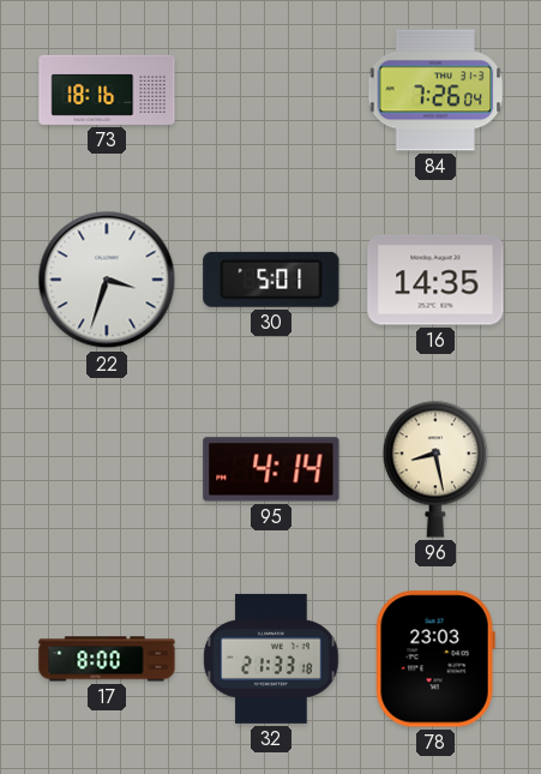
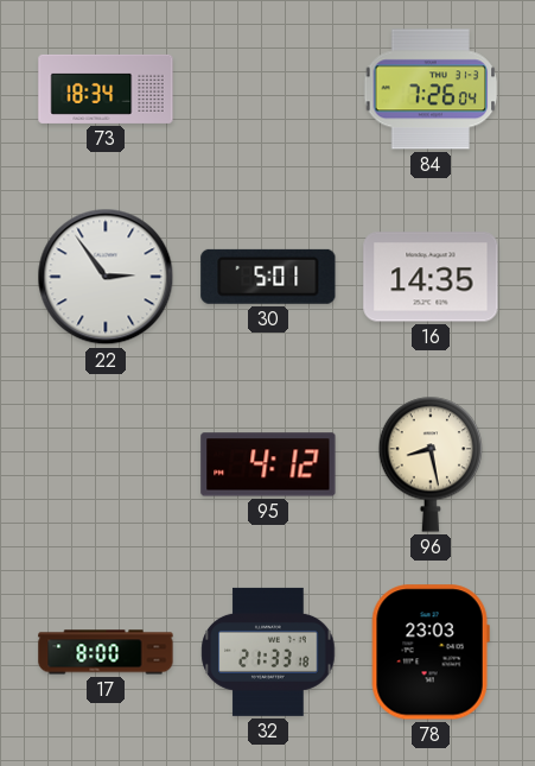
73: 18:16 -> 18:34 (106, 89)
22: 3:33 -> 2:54 (106, 277)
95: 4:14 -> 4:12 (268, 464)
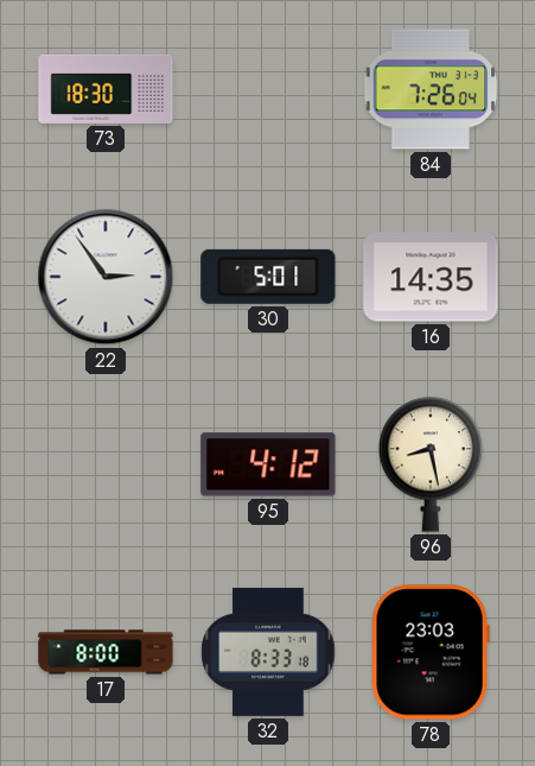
73: 18:34 -> 18:30 (106, 89)
32: 21:33 -> 8:33 (268, 652)
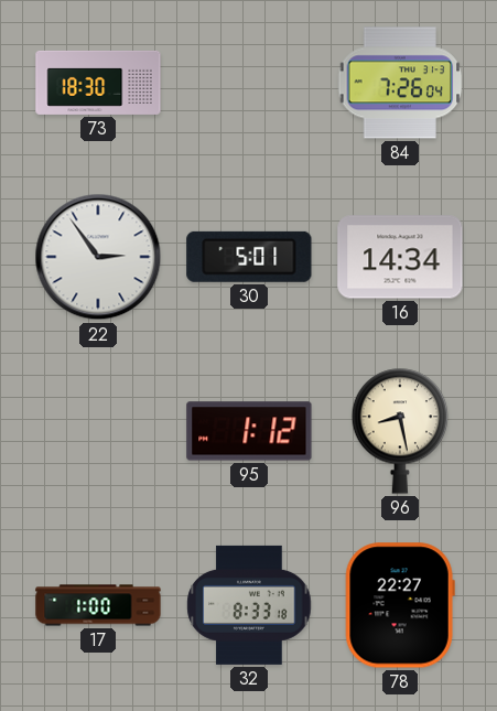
16: 14:35 -> 14:34 (400, 257)
95: 4:12 -> 1:12 (249, 431)
17: 8:00 -> 1:00 (98, 605)
78: 23:03 -> 22:27 (400, 605)
